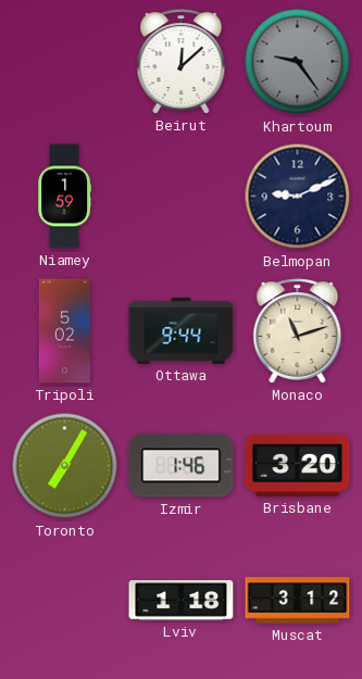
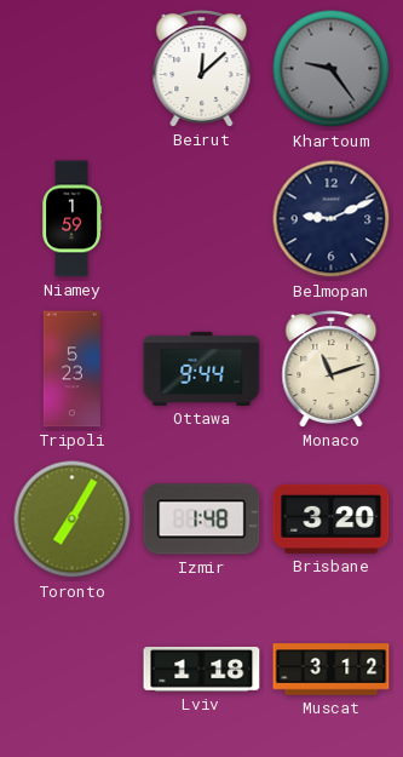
Tripoli: 5:02 -> 5:23 (71, 369)
Izmir: 1:46 -> 1:48 (202, 520)
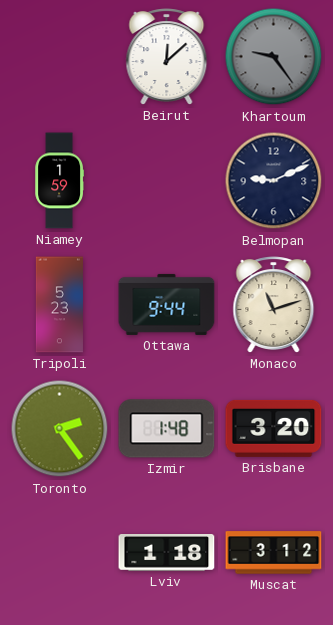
Toronto: 7:05 -> 2:24 (60, 429)
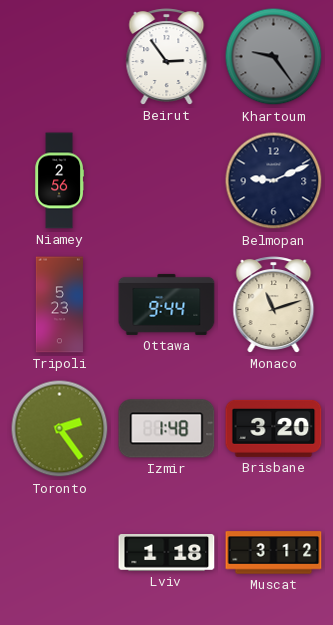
Beirut: 12:08 -> 2:54 (167, 57)
Niamey: 1:59 -> 2:56 (59, 181)
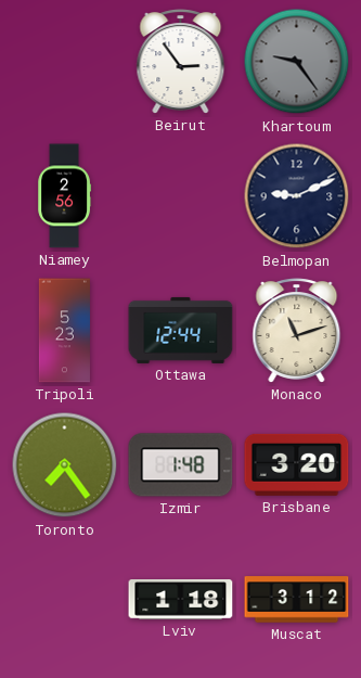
Ottawa: 9:44 -> 12:44 (181, 330)
Toronto: 2:24 -> 7:24 (65, 465)
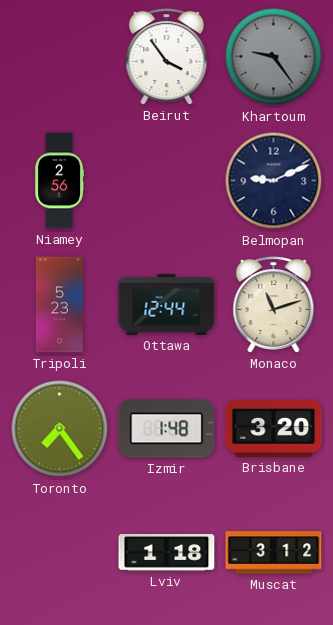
Beirut: 2:54 -> 3:54 (167, 57)
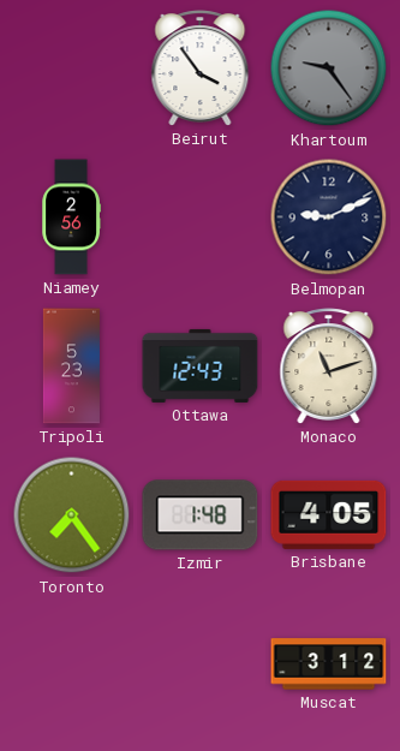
Ottawa: 12:44 -> 12:43 (201, 365)
Brisbane: 3:20 -> 4:05 (329, 514)
Lviv: 1:18 -> none (167, 553)
